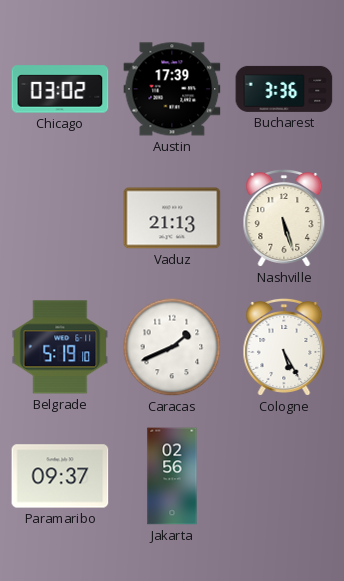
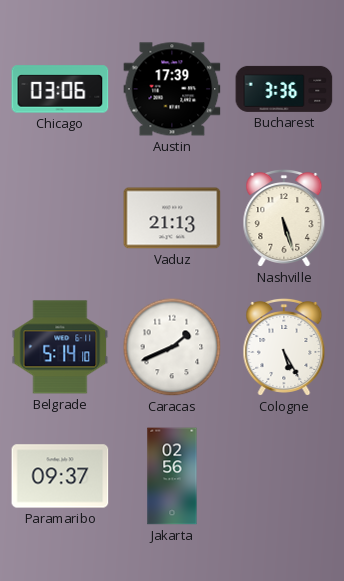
Chicago: 03:02 -> 03:06 (60, 89)
Belgrade: 5:19 -> 5:14 (60, 347)
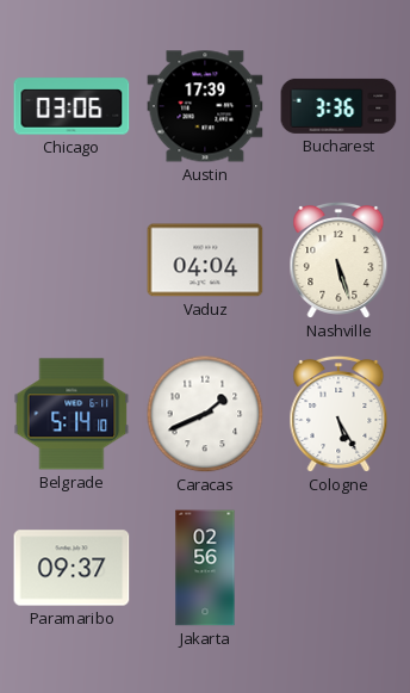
Vaduz: 21:13 -> 04:04 (205, 260)
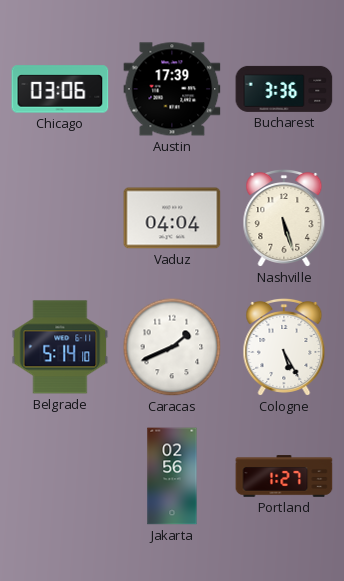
Paramaribo: 09:37 -> none (72, 568)
Portland: none -> 1:27 (284, 476)
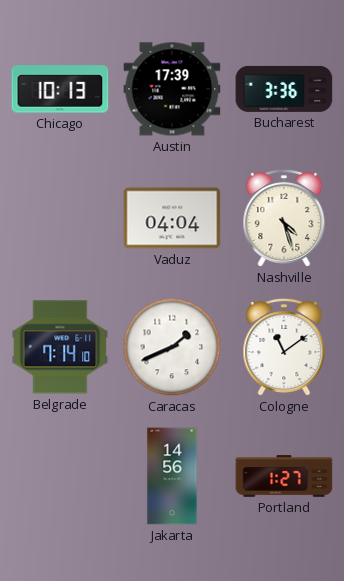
Chicago: 03:06 -> 10:13 (60, 89)
Nashville: 5:27 -> 4:27 (284, 218)
Belgrade: 5:14 -> 7:14 (60, 347)
Cologne: 5:25 -> 11:09 (284, 347)
Jakarta: 02:56 -> 14:56 (172, 476)
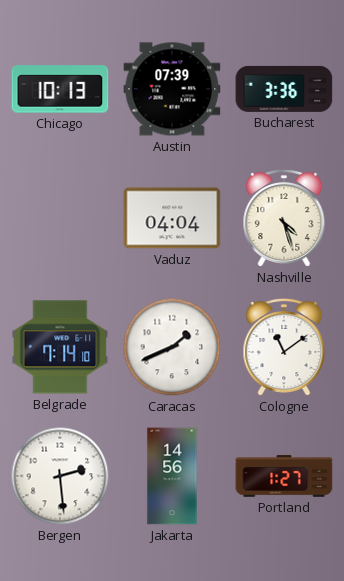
Austin: 17:39 -> 07:39 (172, 89)
Bergen: none -> 2:29 (60, 476)
